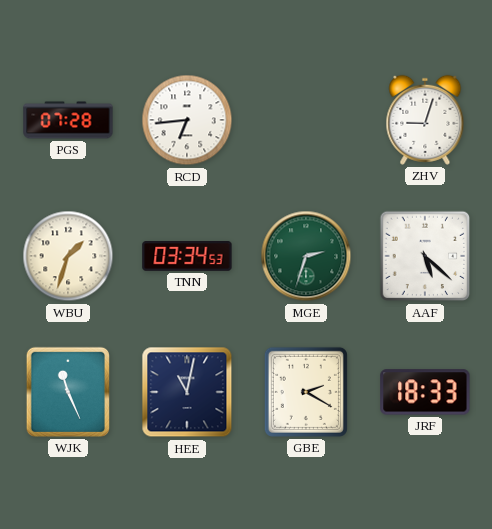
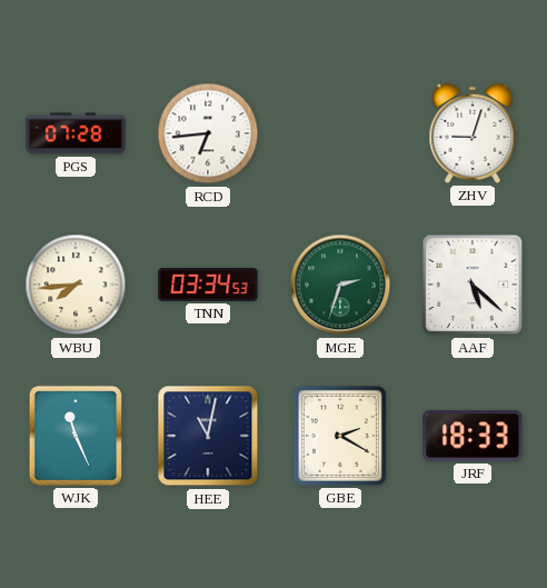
WBU: 1:33 -> 7:44 (76, 285)
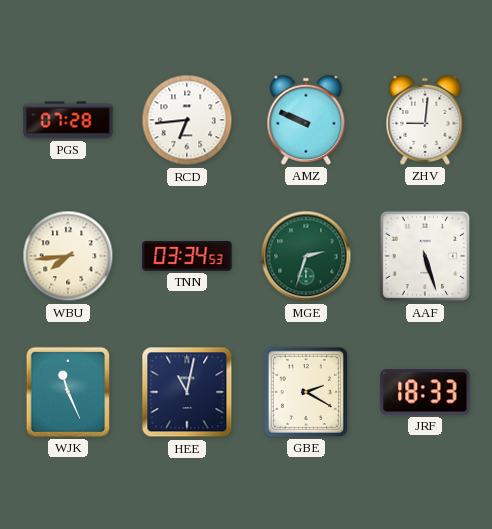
AMZ: none -> 9:49 (306, 120)
ZHV: 9:03 -> 9:01 (425, 120)
AAF: 5:22 -> 5:27 (425, 256)
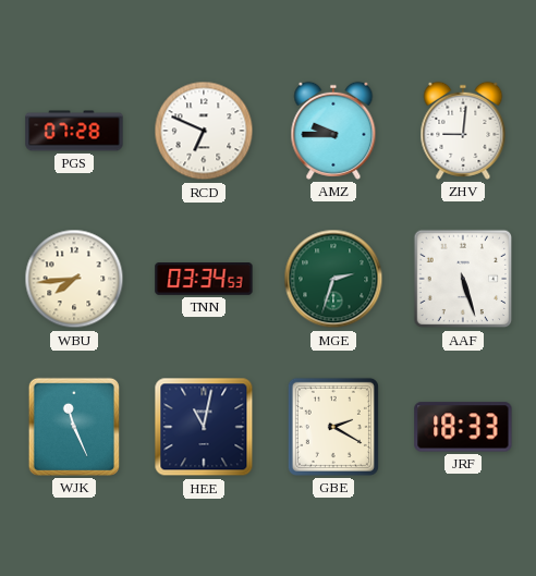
RCD: 6:44 -> 6:49 (204, 131)
AMZ: 9:49 -> 9:45 (333, 131)
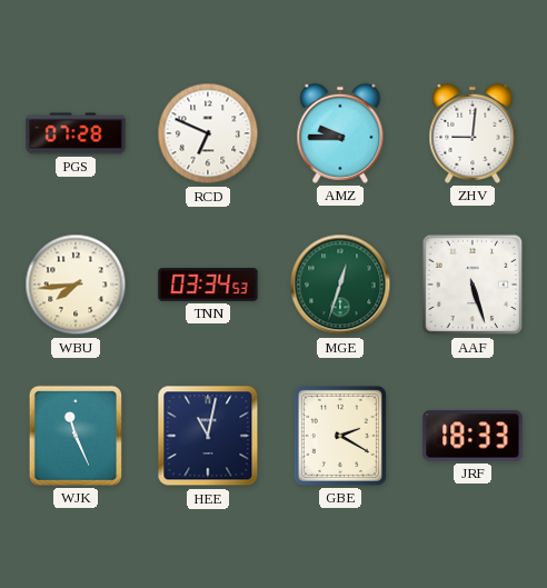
MGE: 2:33 -> 12:33 (340, 285)
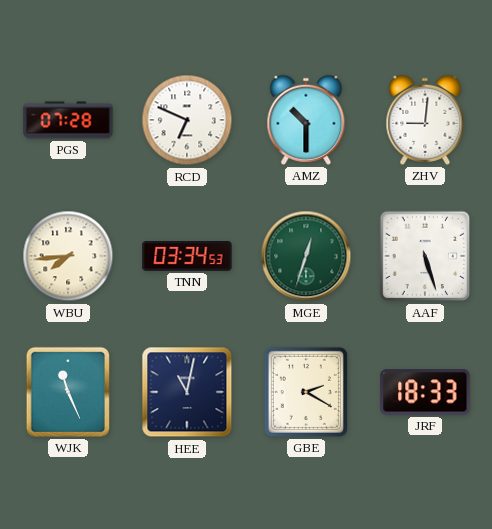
AMZ: 9:45 -> 10:30 (306, 120)
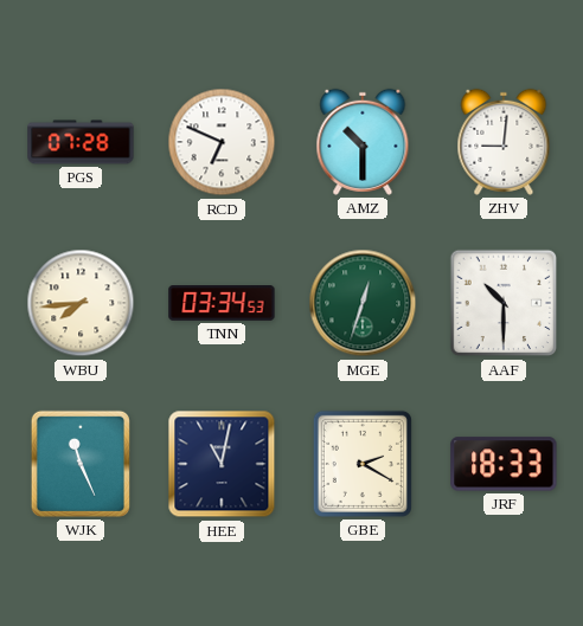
AAF: 5:27 -> 10:30 (504, 303)
